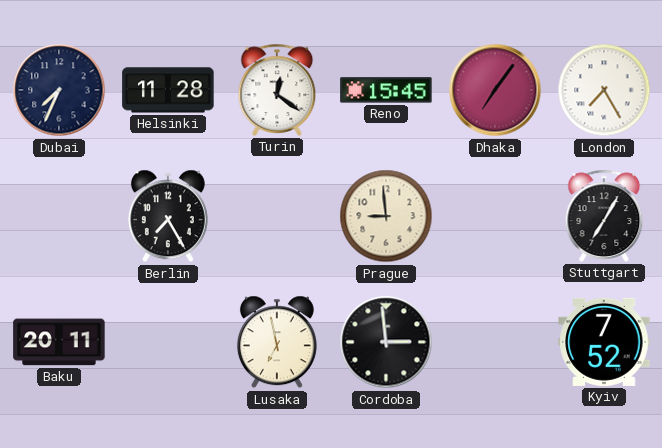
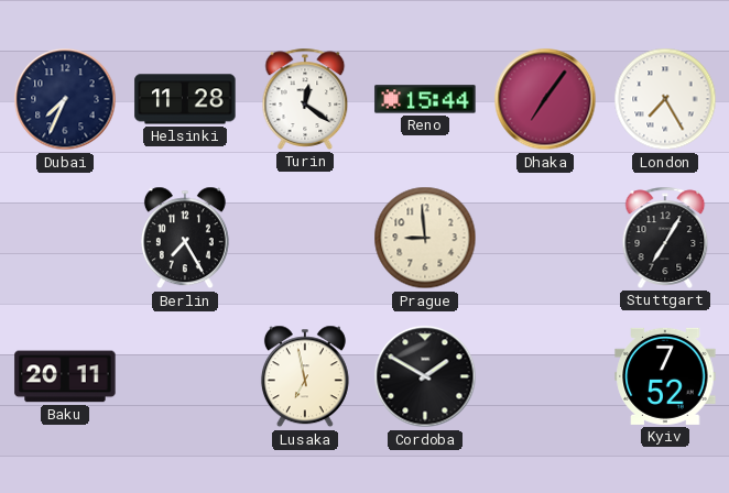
Reno: 15:45 -> 15:44 (425, 99)
Cordoba: 2:59 -> 1:50 (425, 376)
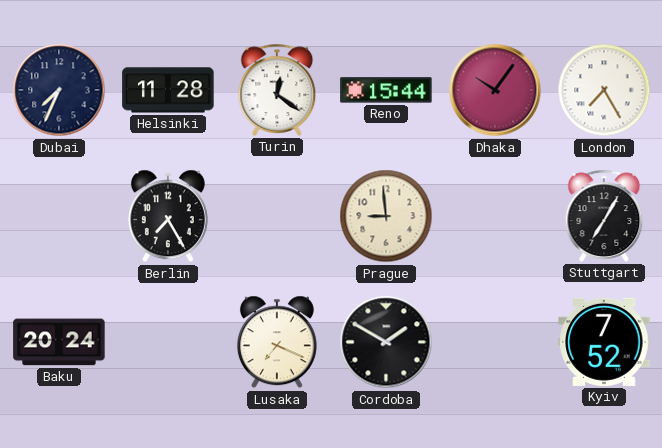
Dhaka: 7:06 -> 10:06 (495, 90)
Baku: 20:11 -> 20:24 (59, 342)
Lusaka: 6:58 -> 7:19 (277, 342)
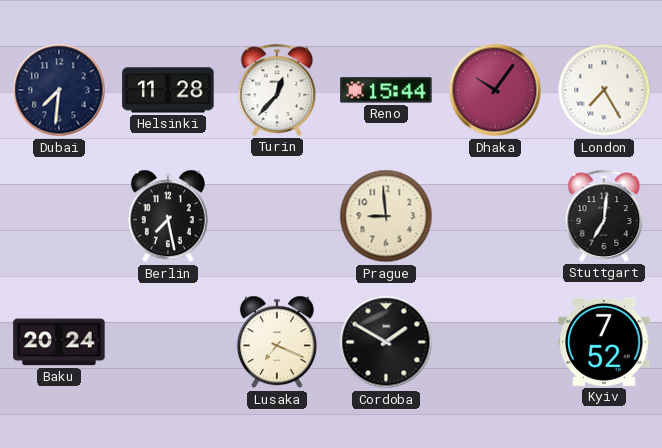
Dubai: 7:34 -> 7:31 (59, 90)
Turin: 12:21 -> 12:37 (277, 90)
Berlin: 7:25 -> 7:28 (168, 216)
Stuttgart: 7:05 -> 7:01 (604, 216)
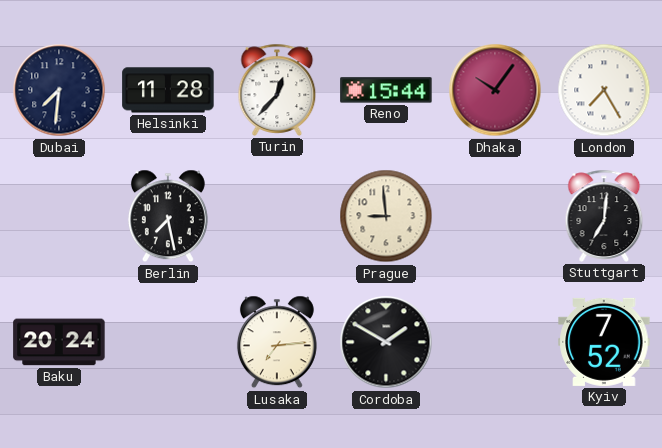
Lusaka: 7:19 -> 7:14 (277, 342)
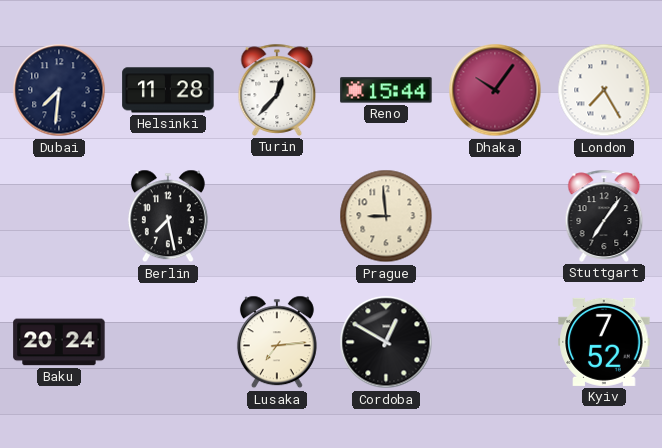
Stuttgart: 7:01 -> 7:06 (604, 216)
Cordoba: 1:50 -> 12:50 (386, 342)
